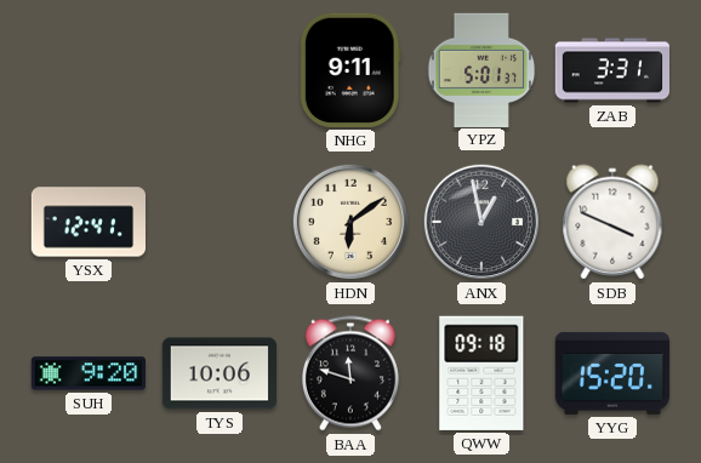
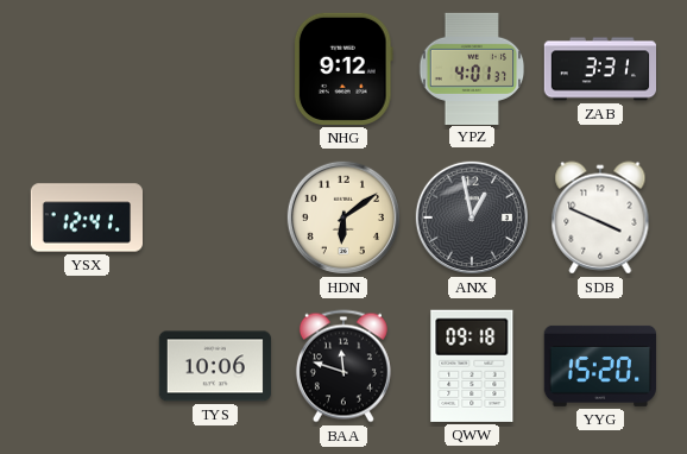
NHG: 9:11 -> 9:12 (343, 69)
YPZ: 5:01 -> 4:01 (472, 68)
SUH: 9:20 -> none (87, 373)
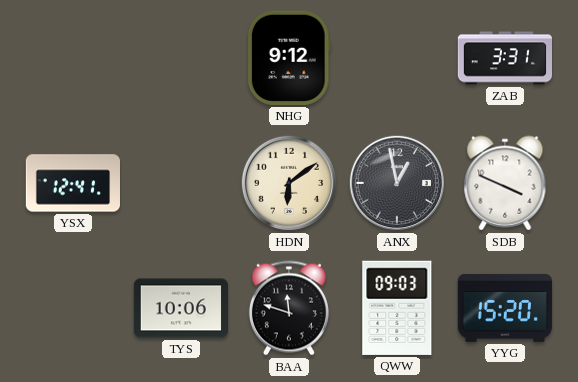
YPZ: 4:01 -> none (472, 68)
QWW: 09:18 -> 09:03 (397, 308)
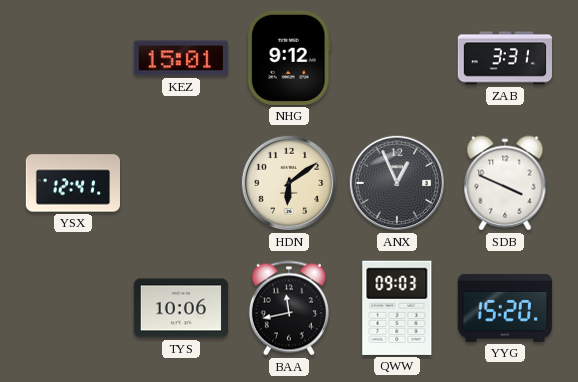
KEZ: none -> 15:01 (181, 58)
ANX: 12:58 -> 12:56 (397, 183)
BAA: 11:48 -> 11:43 (289, 308)
